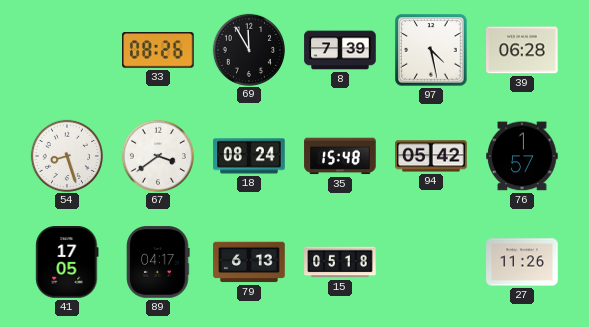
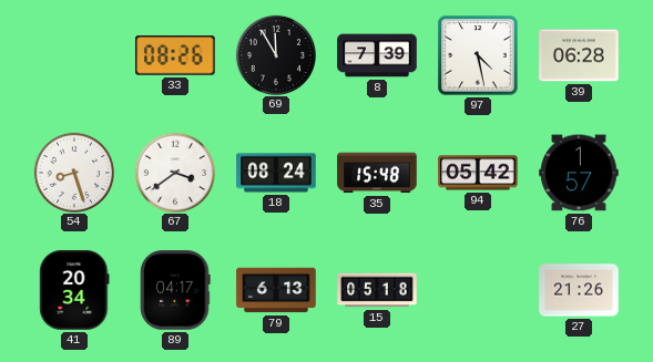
41: 17:05 -> 20:34 (74, 290)
27: 11:26 -> 21:26 (579, 290)
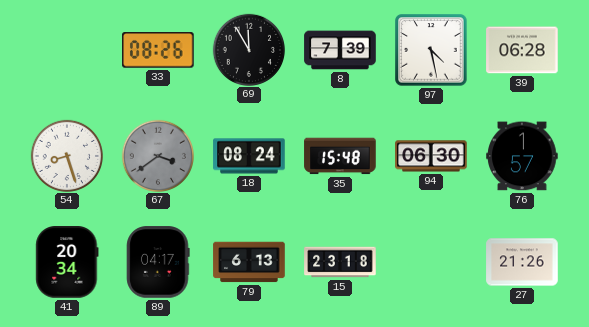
67 dial: white -> grey (157, 155)
94: 05:42 -> 06:30 (431, 156)
15: 05:18 -> 23:18 (340, 262)
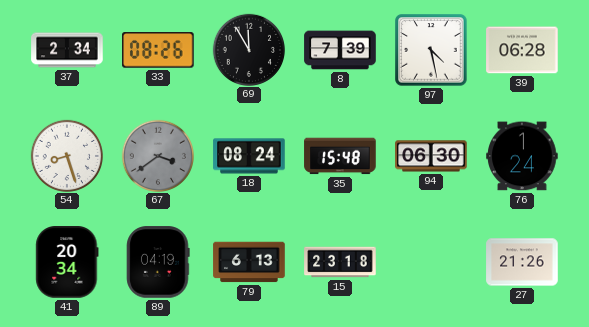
37: none -> 2:34 (67, 50)
76: 1:57 -> 1:24 (522, 156)
89: 04:17 -> 04:19 (158, 262)
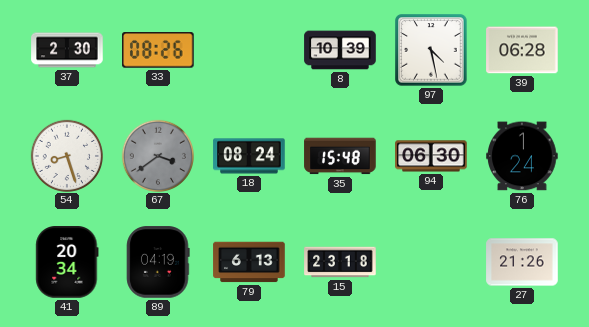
37: 2:34 -> 2:30 (67, 50)
69: 11:55 -> none (248, 49)
8: 7:39 -> 10:39 (340, 50)
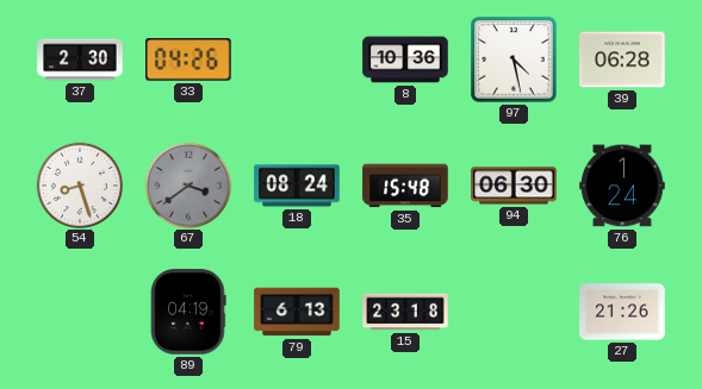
33: 08:26 -> 04:26 (188, 61)
8: 10:39 -> 10:36 (405, 59)
41: 20:34 -> none (67, 262)
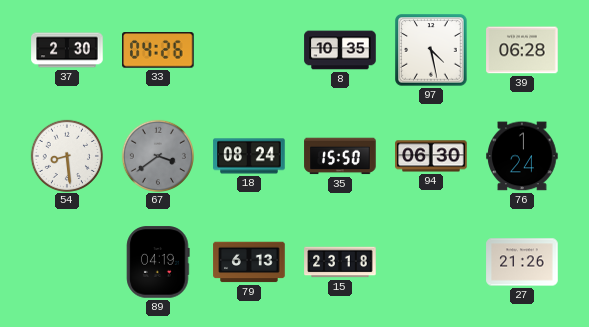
8: 10:36 -> 10:35 (340, 50)
54: 8:27 -> 8:29 (66, 155)
35: 15:48 -> 15:50 (340, 156)
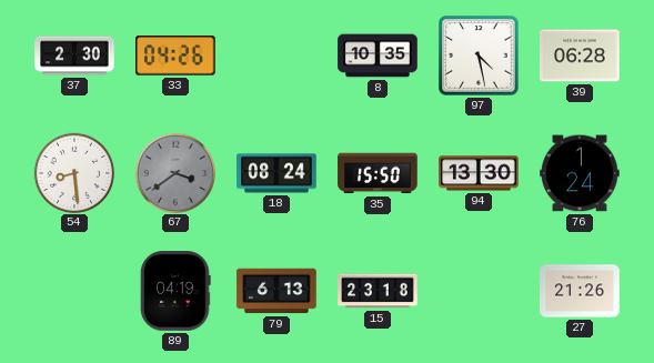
94: 06:30 -> 13:30 (479, 173)
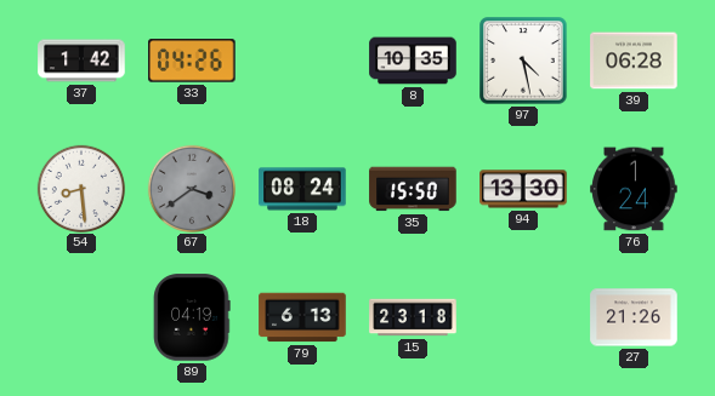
37: 2:30 -> 1:42 (81, 61)
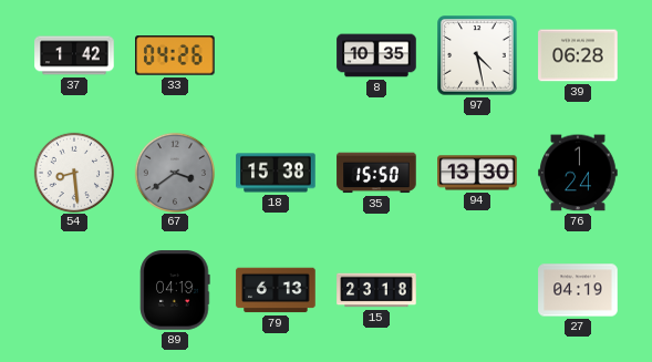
18: 08:24 -> 15:38 (276, 173)
27: 21:26 -> 04:19 (578, 290)
